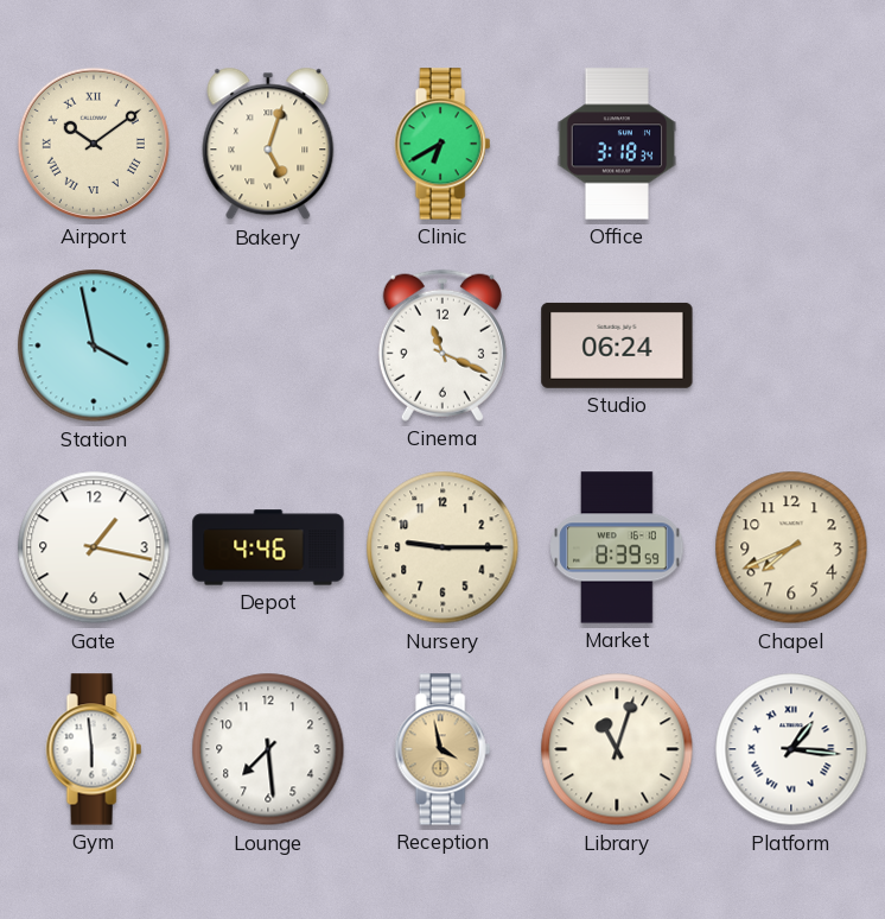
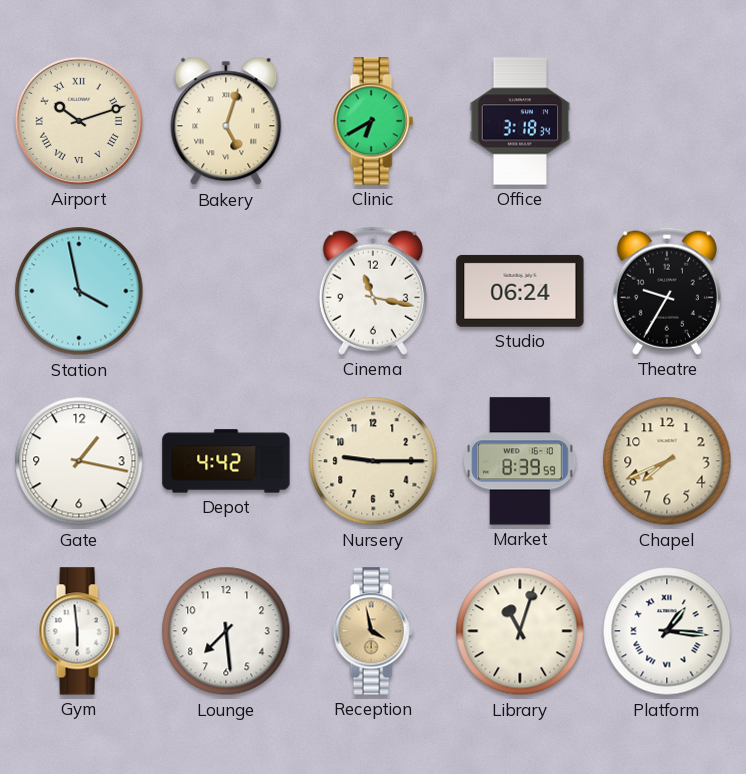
Airport: 10:09 -> 10:12 (79, 121)
Cinema: 11:19 -> 11:17 (373, 291)
Theatre: none -> 9:35 (667, 291)
Depot: 4:46 -> 4:42 (226, 461)
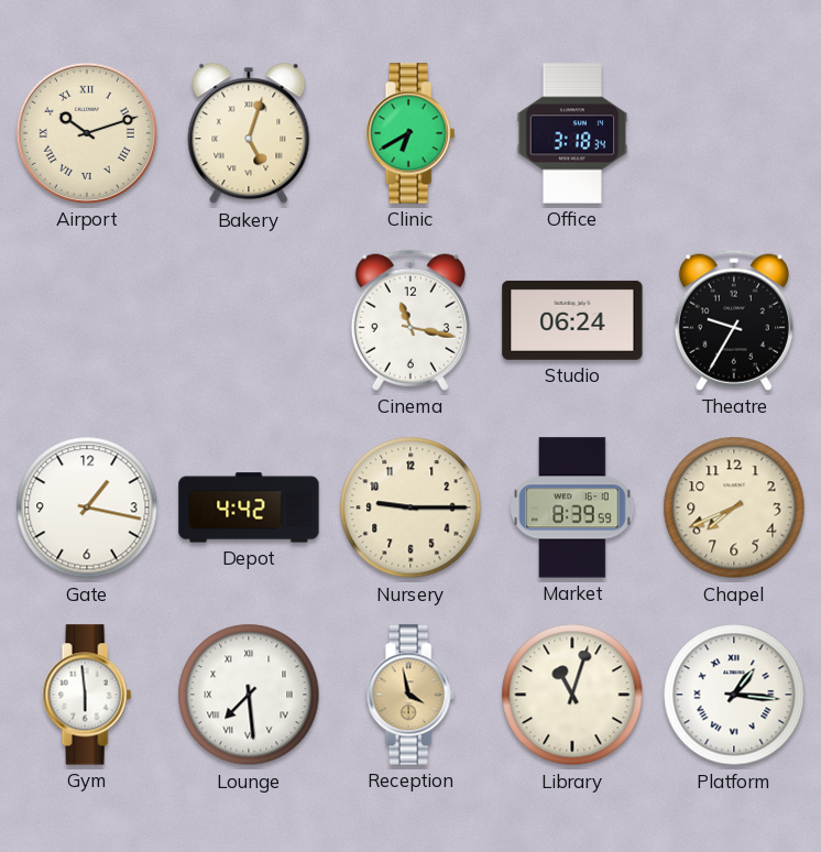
Station: 3:58 -> none (79, 291)
Lounge numerals: Arabic -> Roman (249, 695)
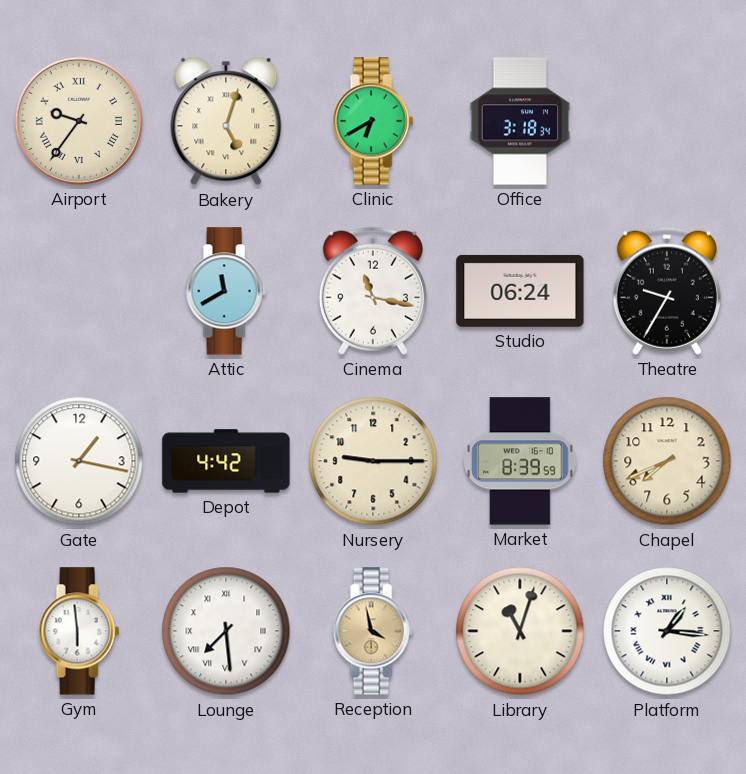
Airport: 10:12 -> 9:36 (79, 121)
Attic: none -> 11:40 (226, 291)
